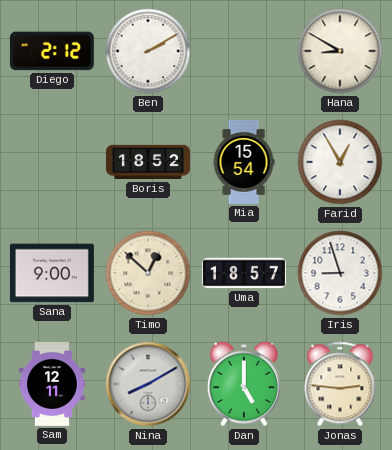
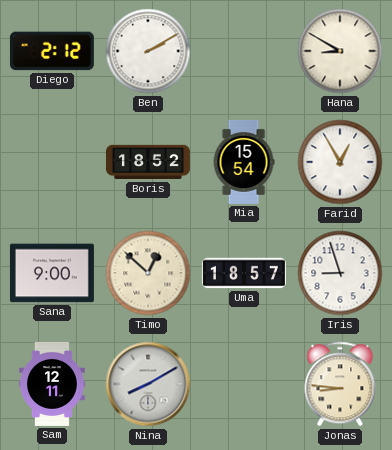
Dan: 5:00 -> none (244, 384)
Jonas: 2:46 -> 8:46 (340, 384)
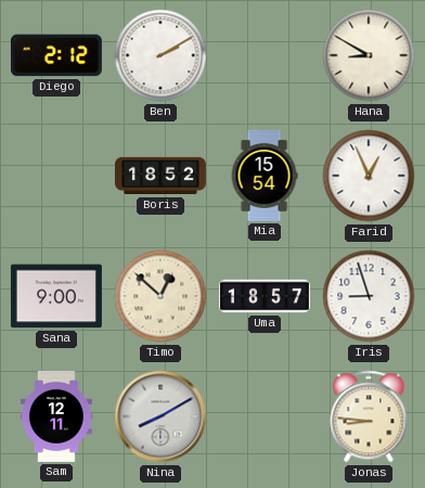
Farid: 12:55 -> 12:56 (369, 176)
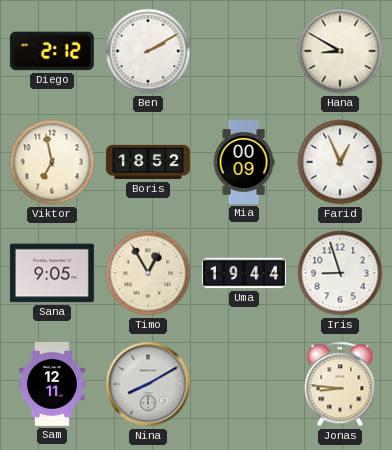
Viktor: none -> 6:58 (52, 162)
Mia: 15:54 -> 00:09 (244, 162)
Sana: 9:00 -> 9:05 (52, 273)
Timo: 12:52 -> 12:55 (148, 273)
Uma: 18:57 -> 19:44 (244, 273)
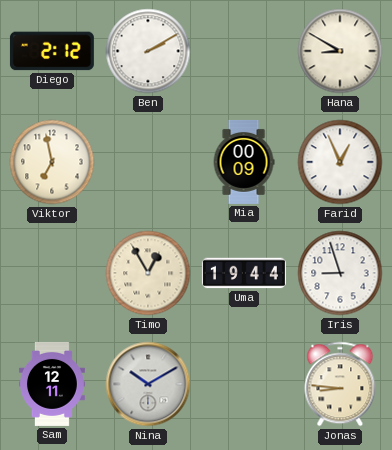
Boris: 18:52 -> none (148, 162)
Sana: 9:05 -> none (52, 273)
Nina: 8:10 -> 10:10 (148, 384)
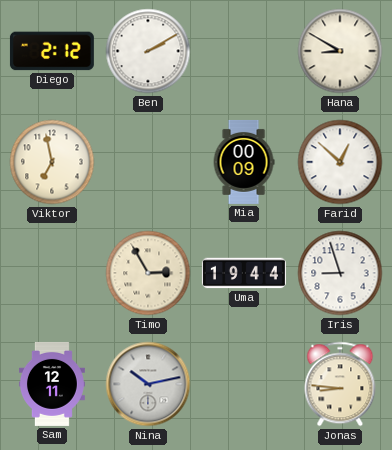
Farid: 12:56 -> 12:52 (340, 162)
Timo: 12:55 -> 2:55 (148, 273)
Nina: 10:10 -> 10:13 (148, 384)
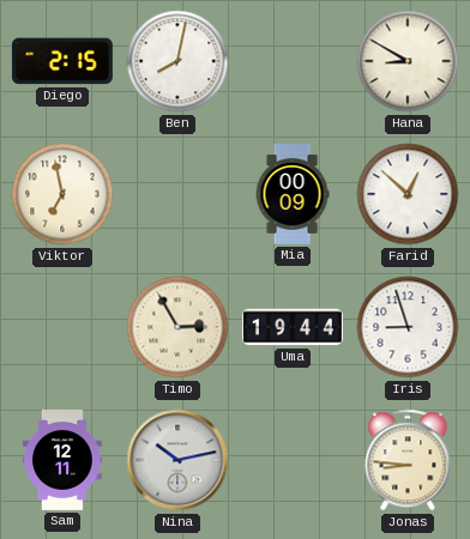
Diego: 2:12 -> 2:15 (62, 61)
Ben: 2:10 -> 8:02 (177, 61)
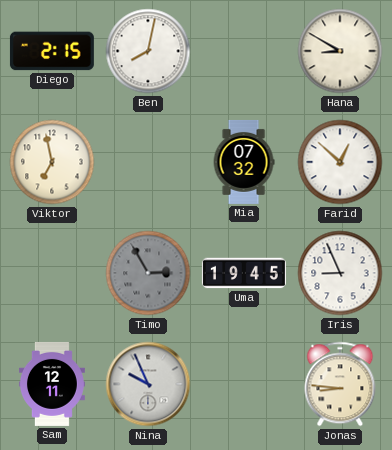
Mia: 00:09 -> 07:32 (244, 162)
Timo dial: cream -> grey (148, 273)
Uma: 19:44 -> 19:45 (244, 273)
Iris: 8:57 -> 8:56 (340, 273)
Nina: 10:13 -> 9:56 (148, 384)
